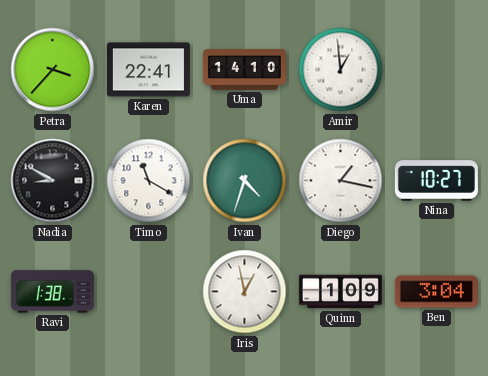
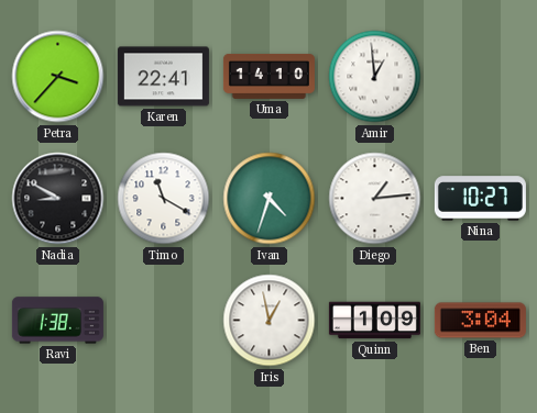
Diego: 1:17 -> 1:14 (375, 199)
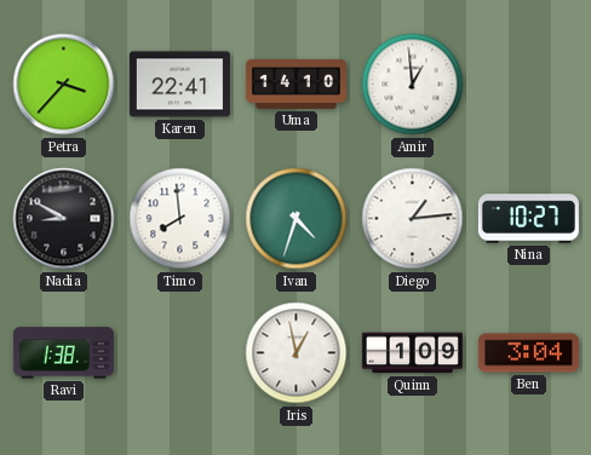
Timo: 11:20 -> 7:59 (180, 219)
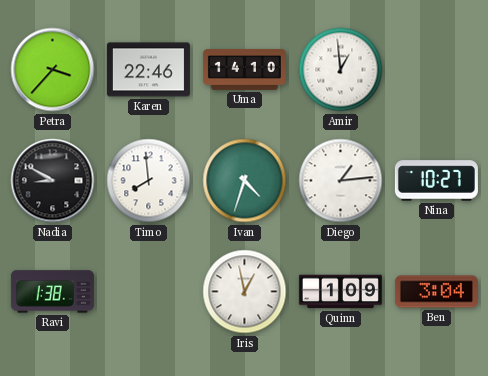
Karen: 22:41 -> 22:46 (148, 70)
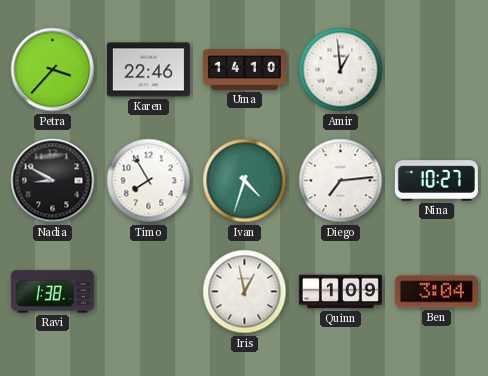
Timo: 7:59 -> 7:55 (149, 181)
Diego: 1:14 -> 7:14 (341, 181)
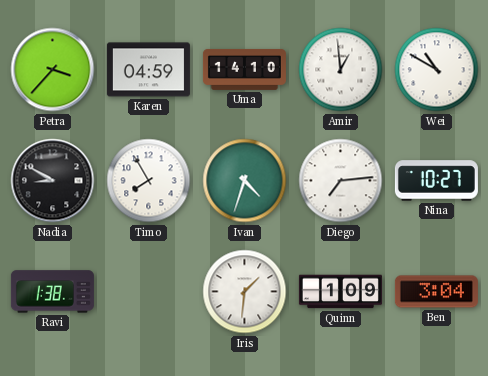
Karen: 22:46 -> 04:59 (148, 70)
Wei: none -> 10:50 (437, 70)
Iris: 12:58 -> 1:31 (245, 292)
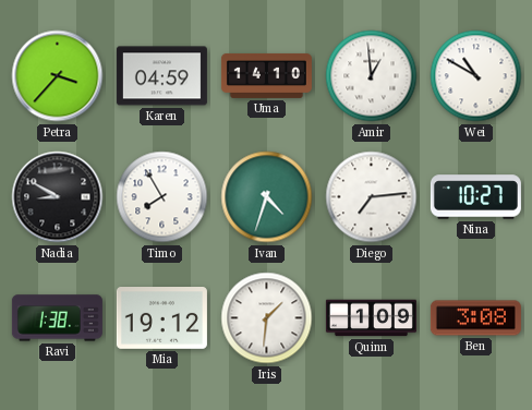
Mia: none -> 19:12 (161, 318)
Ben: 3:04 -> 3:08 (475, 318)
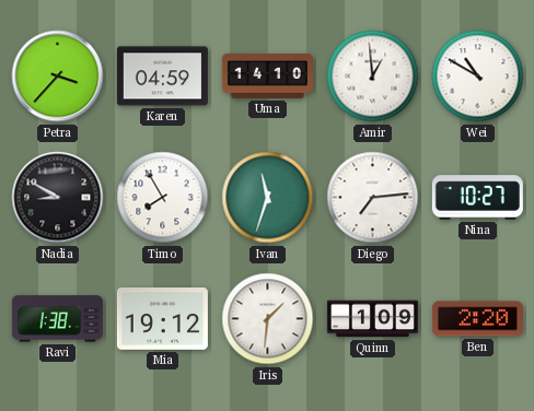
Ivan: 4:33 -> 11:33 (268, 198)
Ben: 3:08 -> 2:20 (477, 319)
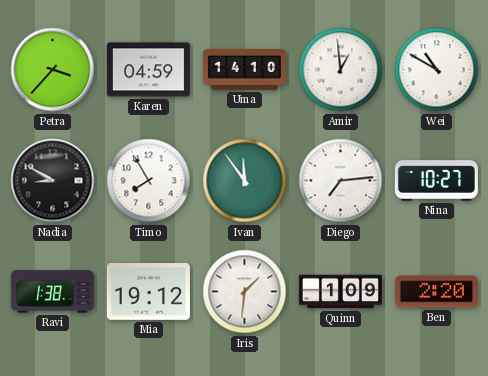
Ivan: 11:33 -> 11:54 (245, 181)
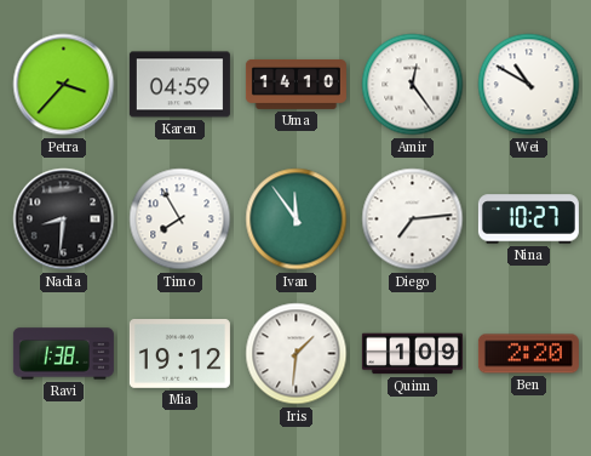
Amir: 12:59 -> 12:24 (413, 85)
Nadia: 8:50 -> 8:31 (64, 220)
